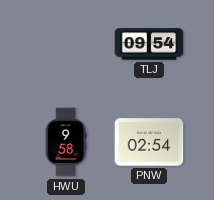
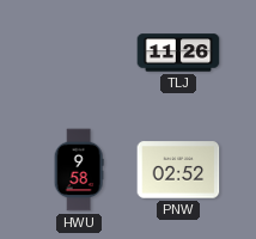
TLJ: 09:54 -> 11:26 (178, 53)
PNW: 02:54 -> 02:52 (178, 170)
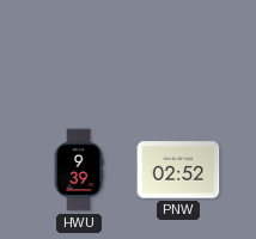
TLJ: 11:26 -> none (178, 53)
HWU: 9:58 -> 9:39 (79, 170)
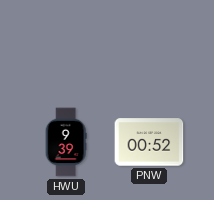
PNW: 02:52 -> 00:52 (149, 142)
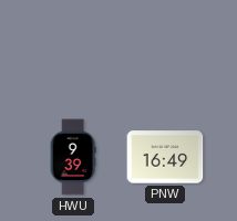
PNW: 00:52 -> 16:49 (165, 157)
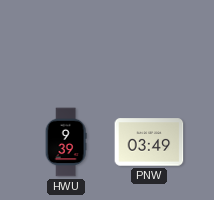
PNW: 16:49 -> 03:49 (149, 142)
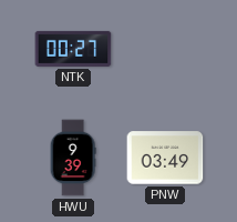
NTK: none -> 00:27 (73, 49)
